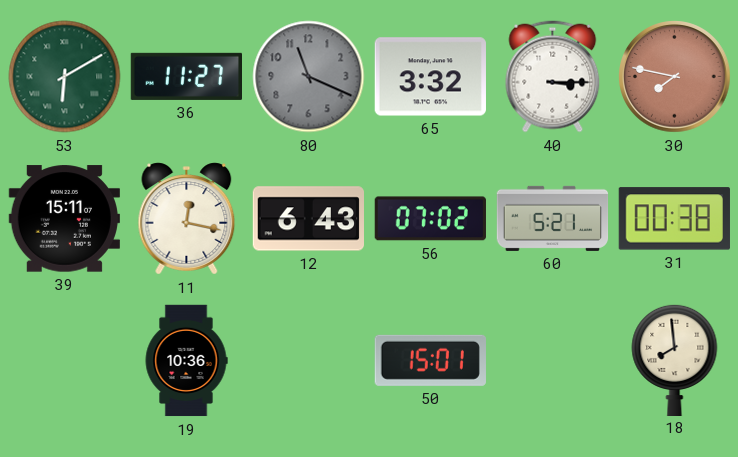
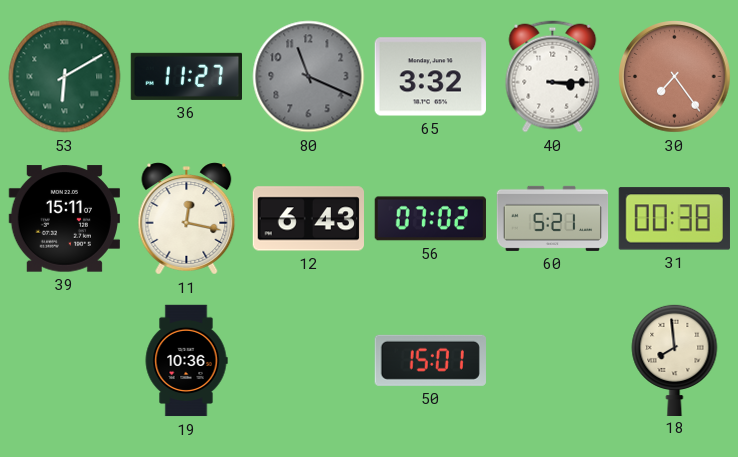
30: 7:47 -> 7:24 (675, 77)
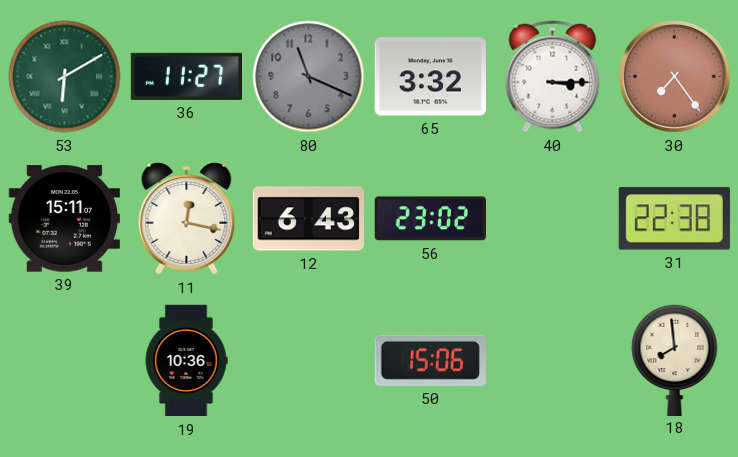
56: 07:02 -> 23:02 (430, 219)
60: 5:21 -> none (553, 218)
31: 00:38 -> 22:38 (674, 219)
50: 15:01 -> 15:06 (430, 360)
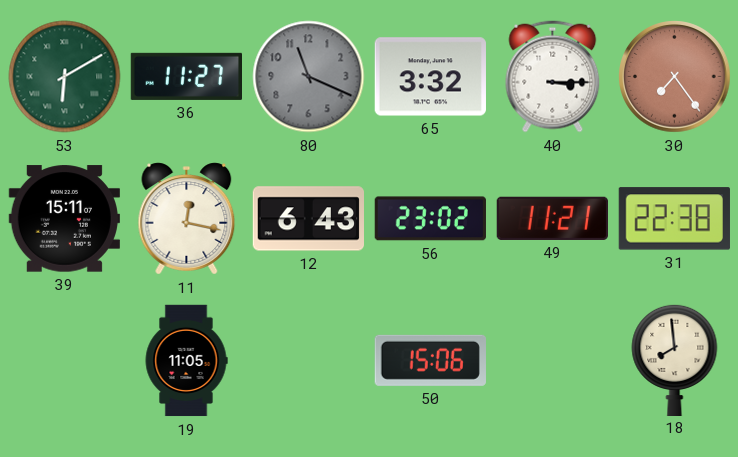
49: none -> 11:21 (552, 218)
19: 10:36 -> 11:05 (186, 361)
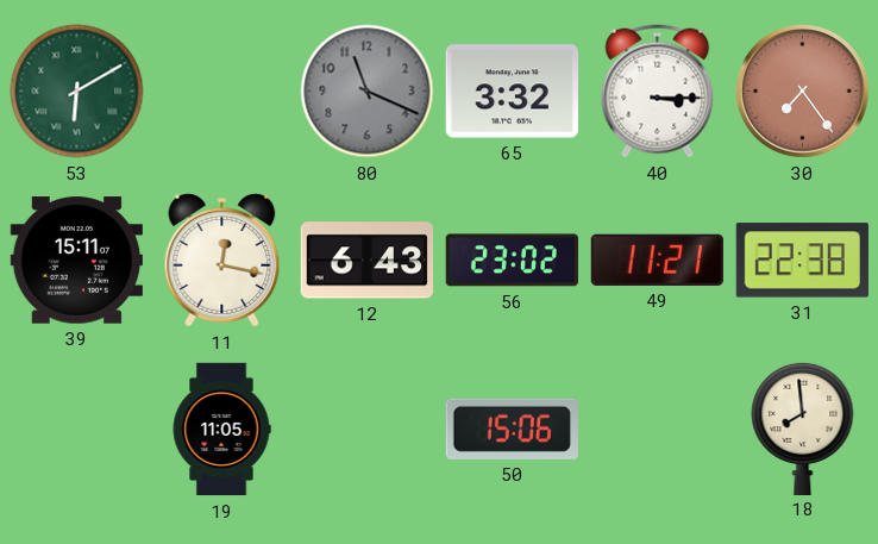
36: 11:27 -> none (186, 76)
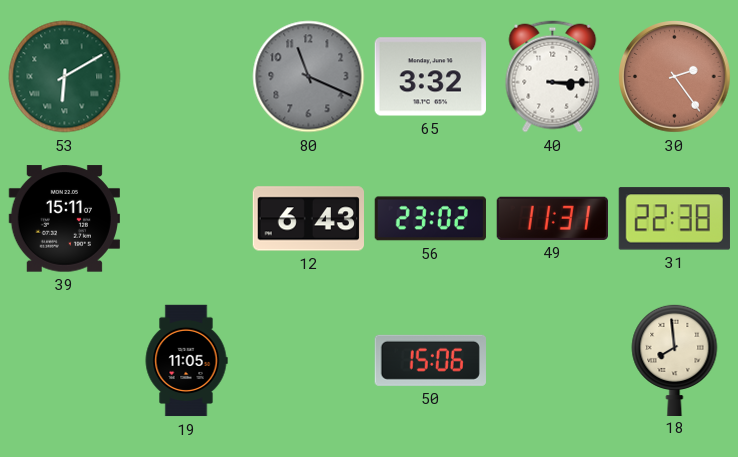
30: 7:24 -> 2:24 (675, 77)
11: 12:17 -> none (222, 261)
49: 11:21 -> 11:31 (552, 218)
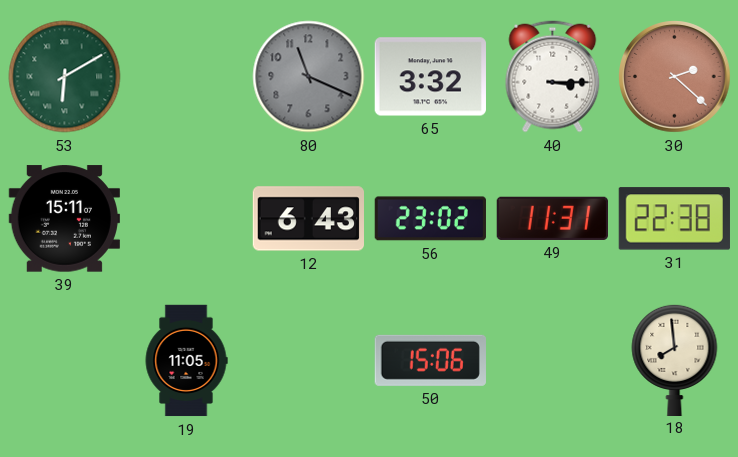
30: 2:24 -> 2:22 (675, 77)
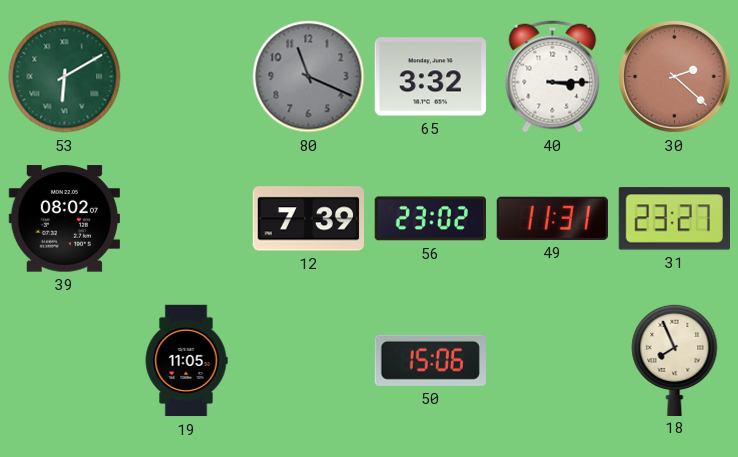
39: 15:11 -> 08:02 (64, 219)
12: 6:43 -> 7:39 (308, 219)
31: 22:38 -> 23:27 (674, 219)
18: 7:59 -> 7:56 (675, 359)
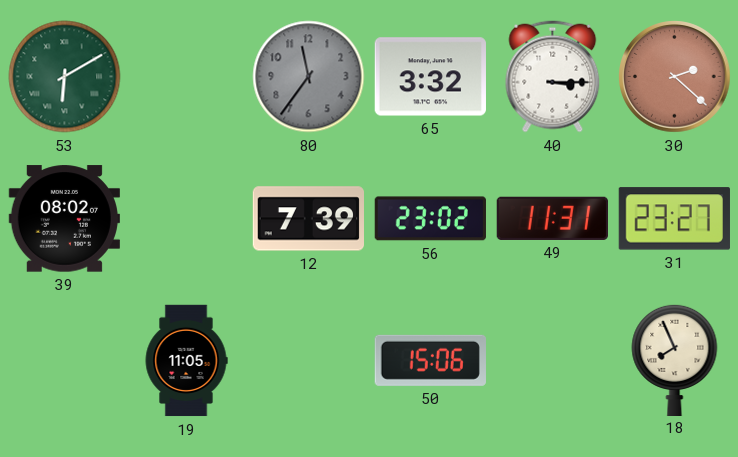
80: 11:19 -> 11:36 (309, 77)
